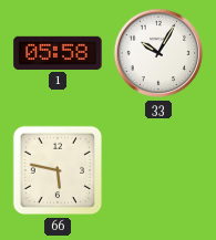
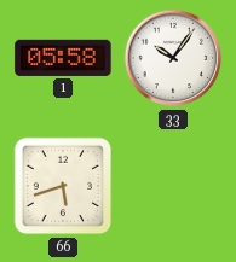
33: 10:05 -> 10:06 (173, 58)
66: 5:47 -> 5:42 (63, 186)
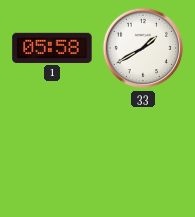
33: 10:06 -> 1:40 (143, 48)
66: 5:42 -> none (63, 186)
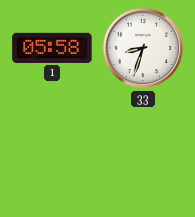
33: 1:40 -> 8:33 (143, 48)
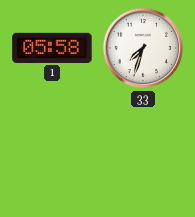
33: 8:33 -> 7:33 (143, 48)
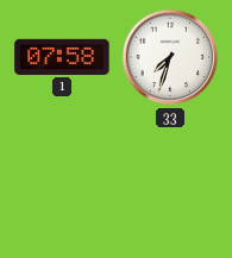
1: 05:58 -> 07:58 (62, 57)
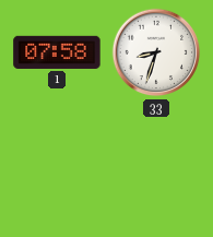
33: 7:33 -> 8:33 (156, 52)
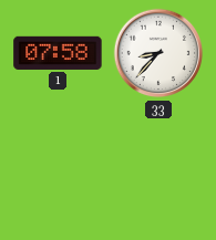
33: 8:33 -> 8:37 (158, 53)
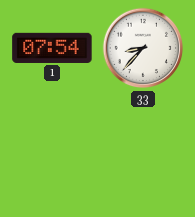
1: 07:58 -> 07:54 (52, 48)
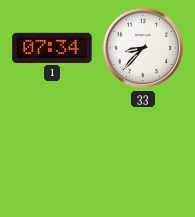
1: 07:54 -> 07:34 (52, 48)
